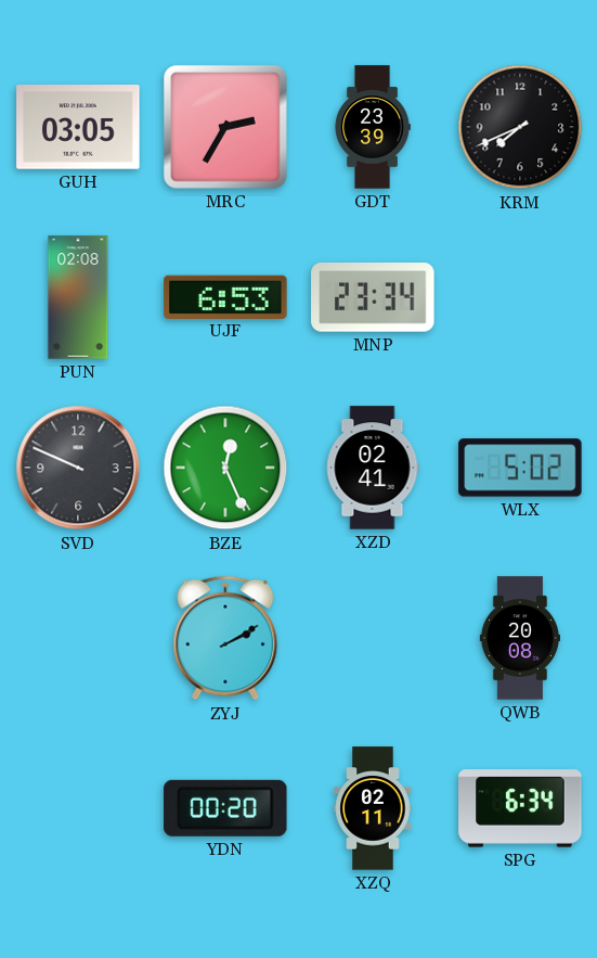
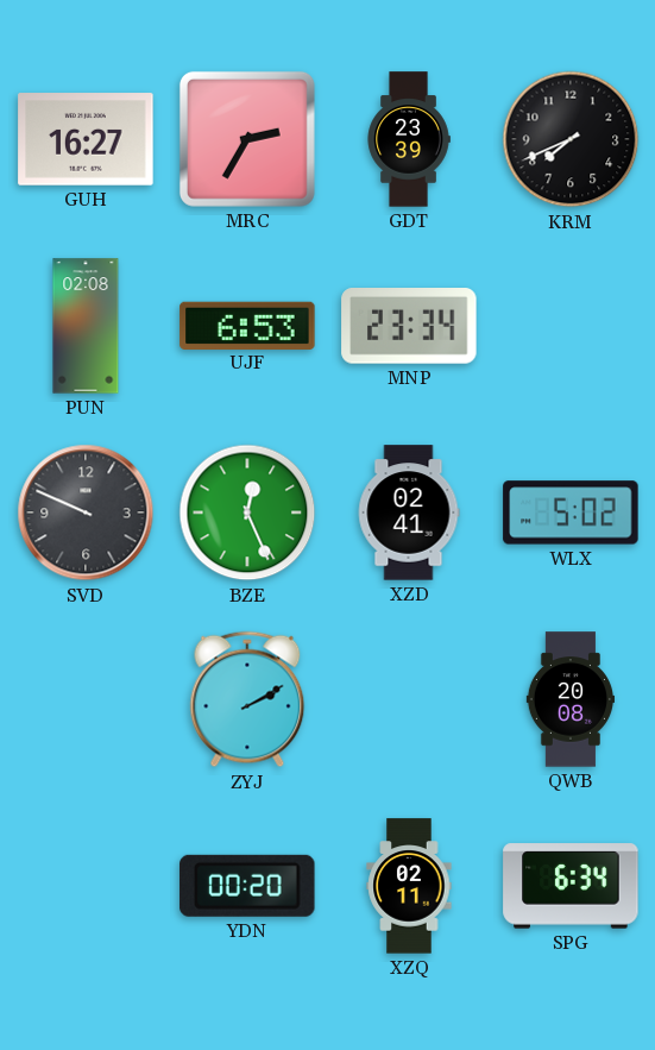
GUH: 03:05 -> 16:27 (86, 139)
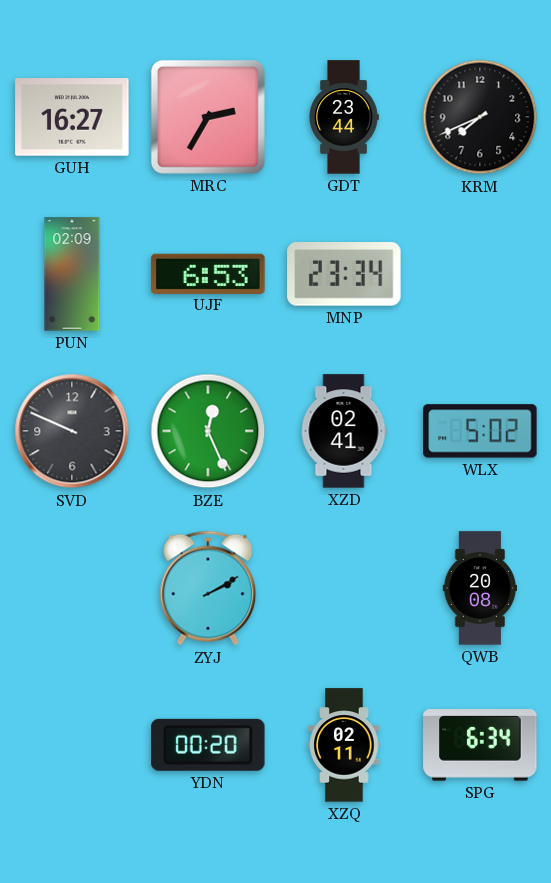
GDT: 23:39 -> 23:44 (344, 117)
PUN: 02:08 -> 02:09 (72, 274)
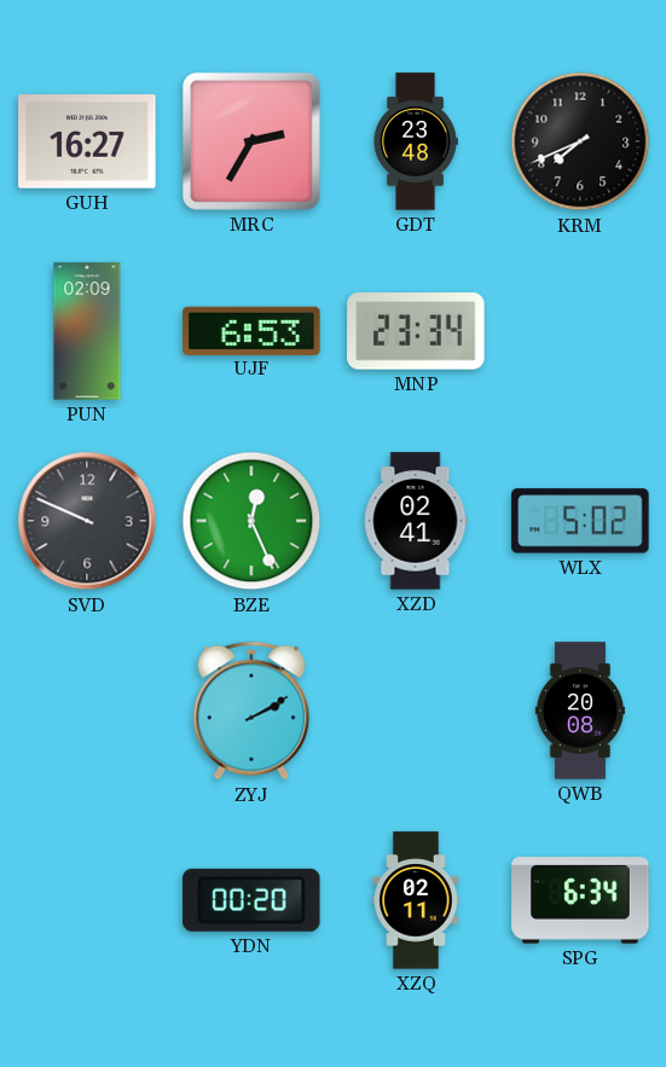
GDT: 23:44 -> 23:48 (416, 141)
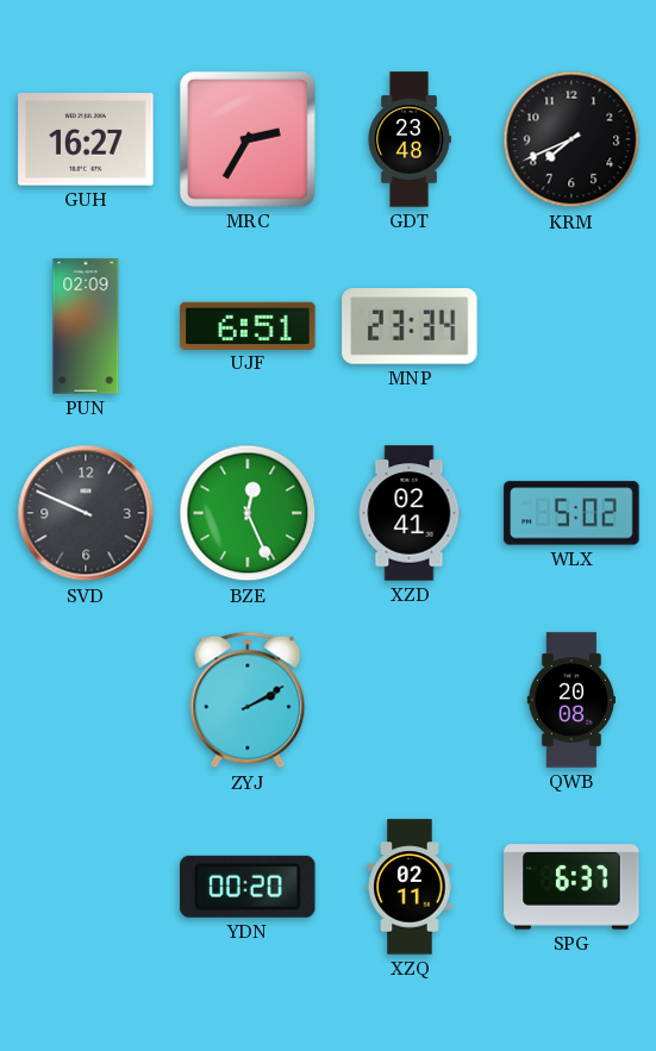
UJF: 6:53 -> 6:51 (248, 325)
SPG: 6:34 -> 6:37 (571, 887)
